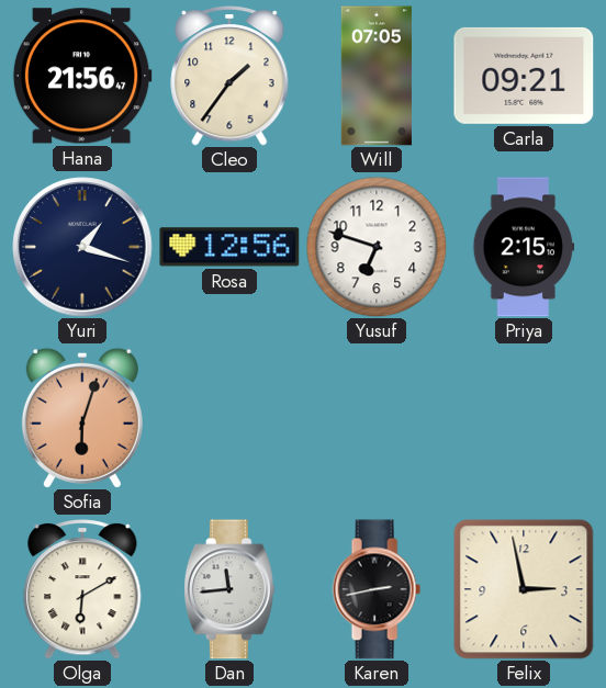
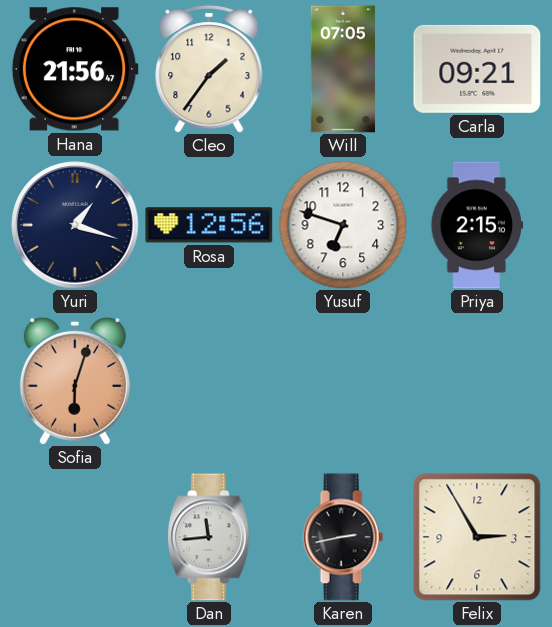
Olga: 6:10 -> none (82, 590)
Felix: 2:58 -> 2:55 (477, 537)
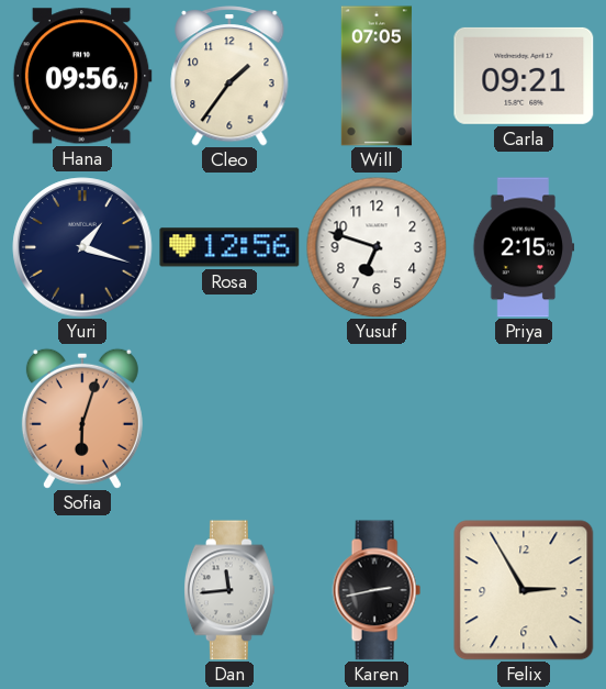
Hana: 21:56 -> 09:56 (82, 76)
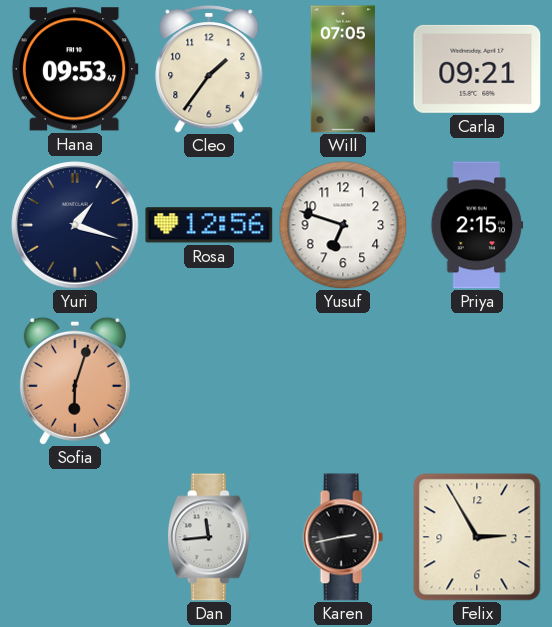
Hana: 09:56 -> 09:53 (75, 69)
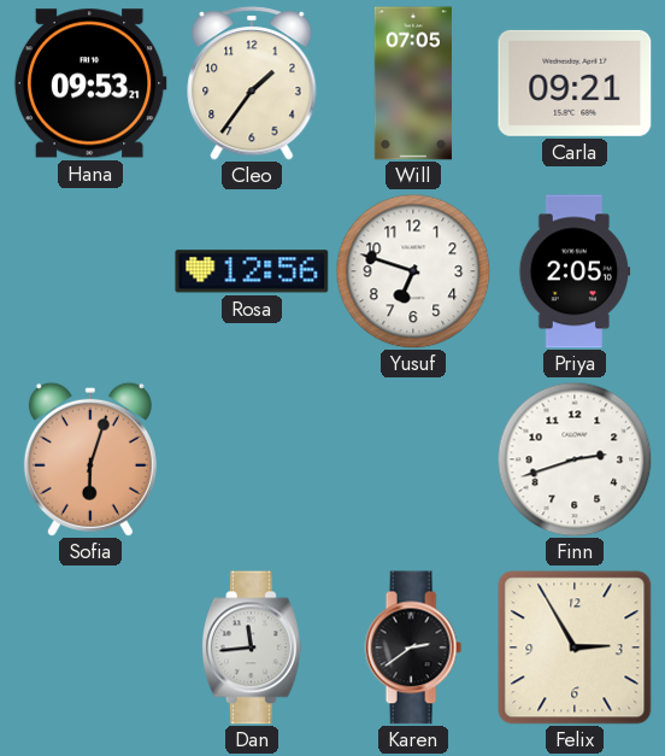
Hana: 09:53:47 -> 09:53:21 (90, 83)
Yuri: 1:18 -> none (75, 225)
Priya: 2:15 -> 2:05 (575, 271)
Finn: none -> 2:42 (575, 459)
Karen: 2:43 -> 2:39 (413, 647)
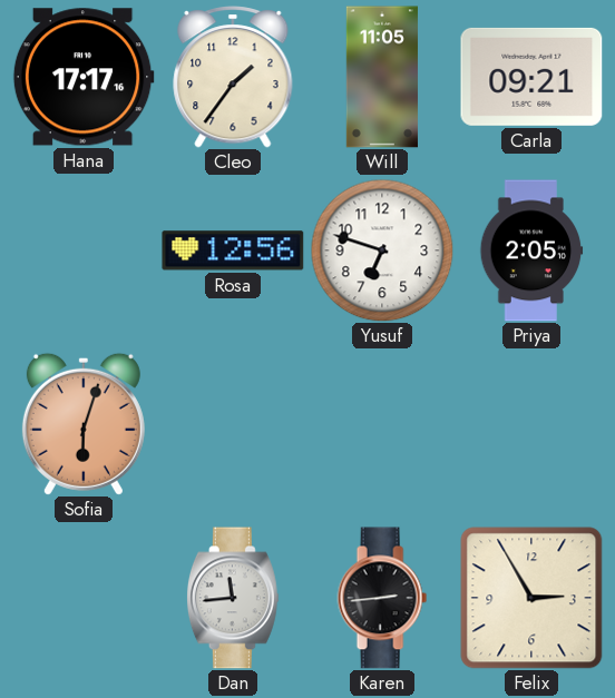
Hana: 09:53 -> 17:17 (84, 77)
Will: 07:05 -> 11:05 (382, 77)
Finn: 2:42 -> none (575, 459)
Karen: 2:39 -> 2:44 (382, 598)
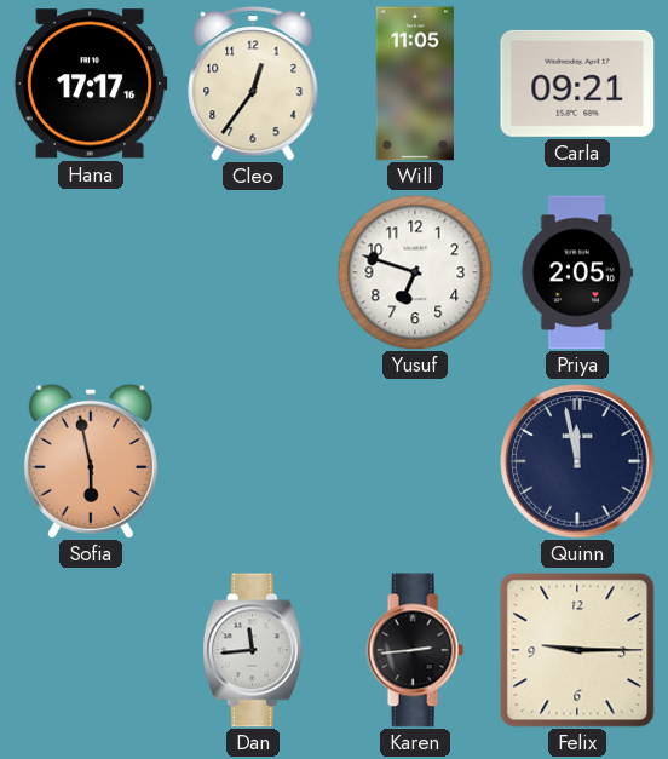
Cleo: 1:36 -> 12:36 (253, 85)
Rosa: 12:56 -> none (233, 250)
Sofia: 6:03 -> 5:58 (91, 461)
Quinn: none -> 11:58 (577, 461)
Felix: 2:55 -> 9:15 (577, 650)
